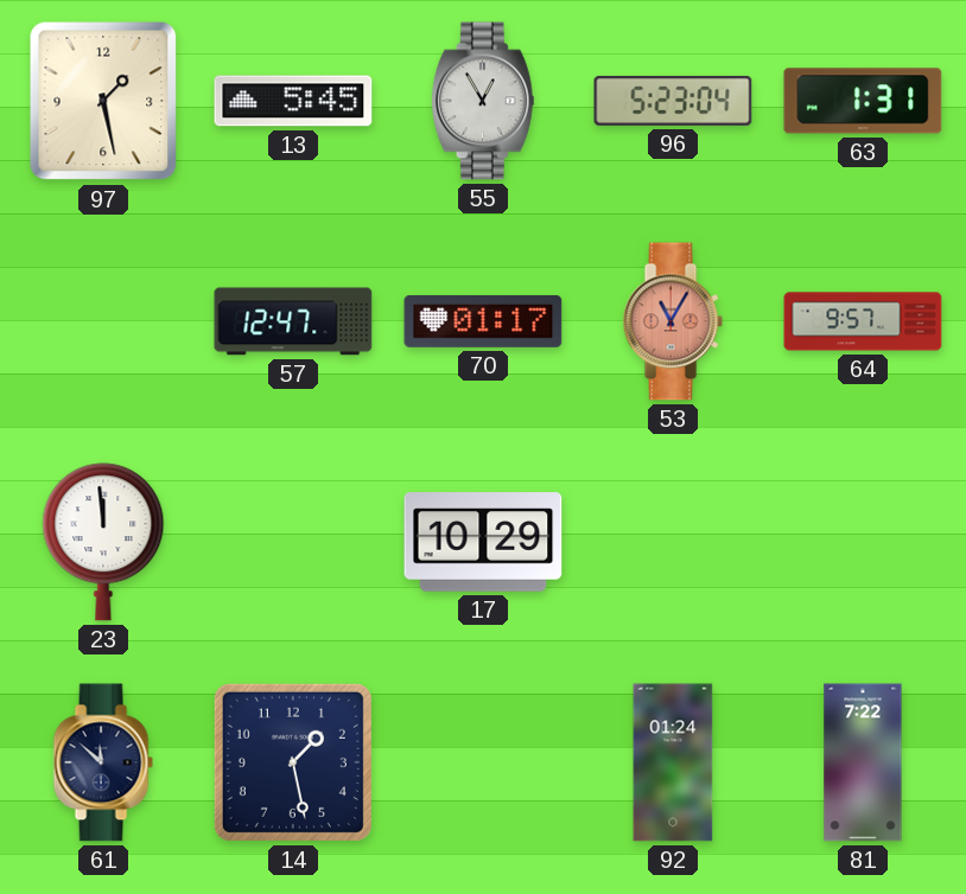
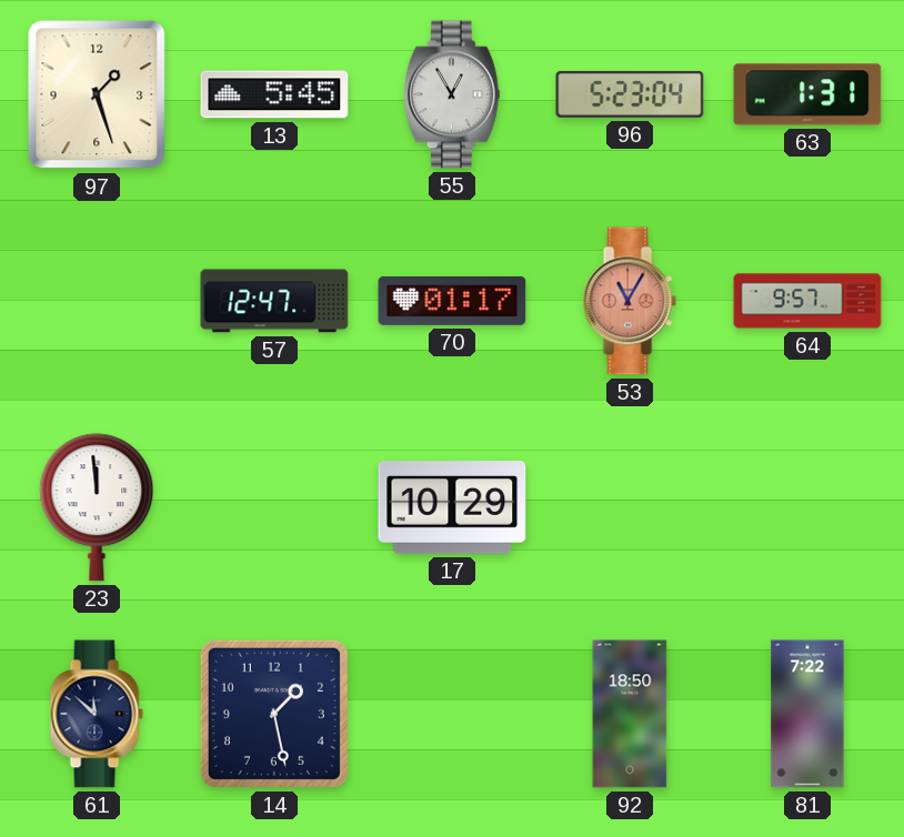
97: 1:28 -> 1:27 (97, 94)
92: 01:24 -> 18:50 (630, 714)
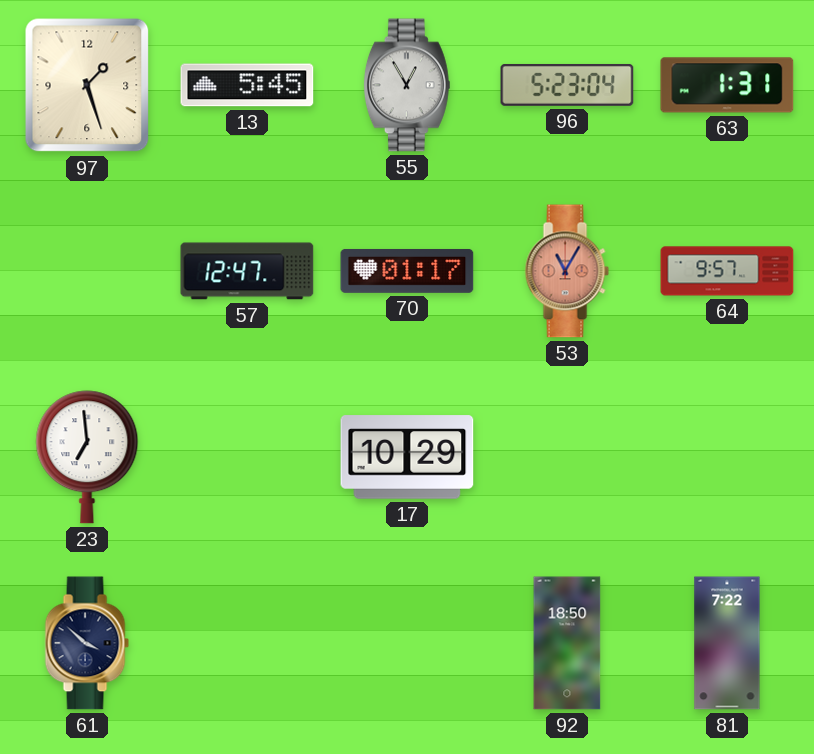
23: 11:59 -> 6:59 (87, 457)
61: 11:52 -> 3:52 (87, 643)
14: 1:28 -> none (274, 714)
